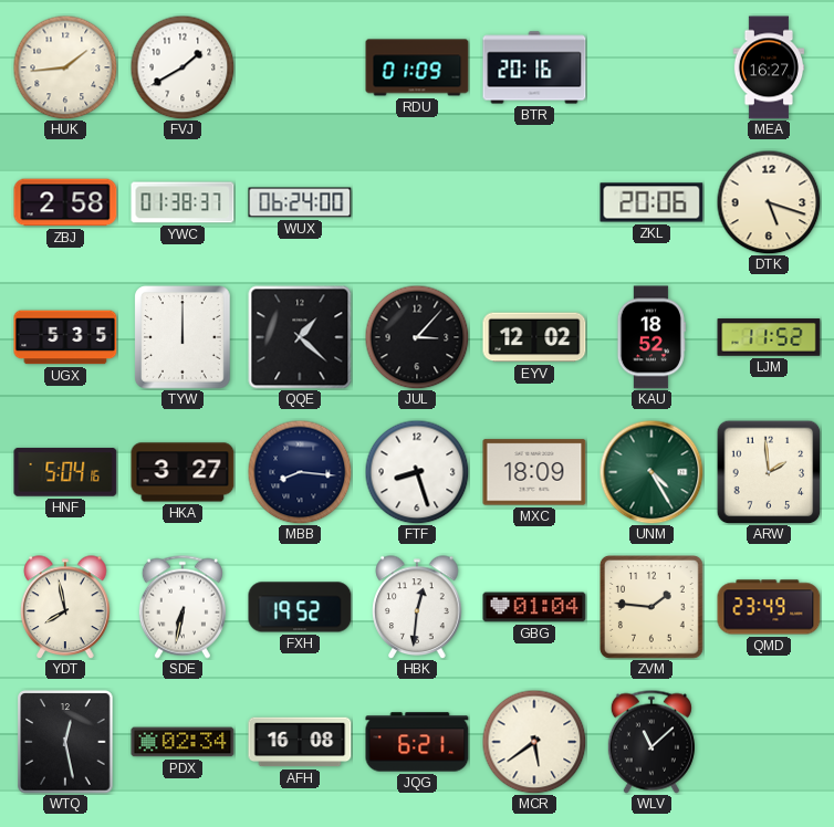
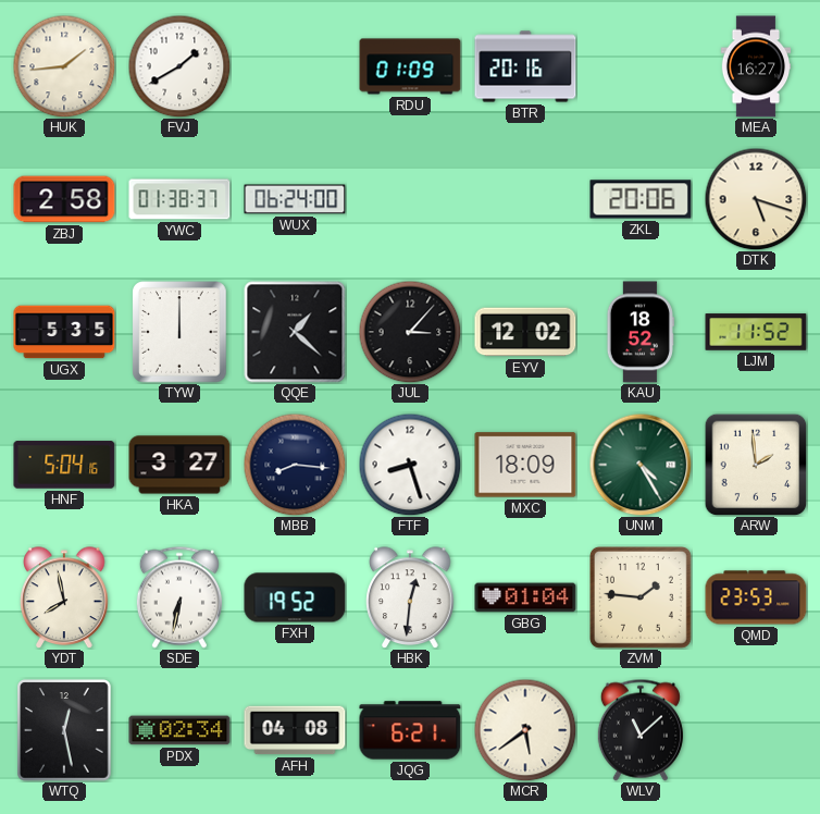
QMD: 23:49 -> 23:53 (756, 597)
AFH: 16:08 -> 04:08 (295, 730)
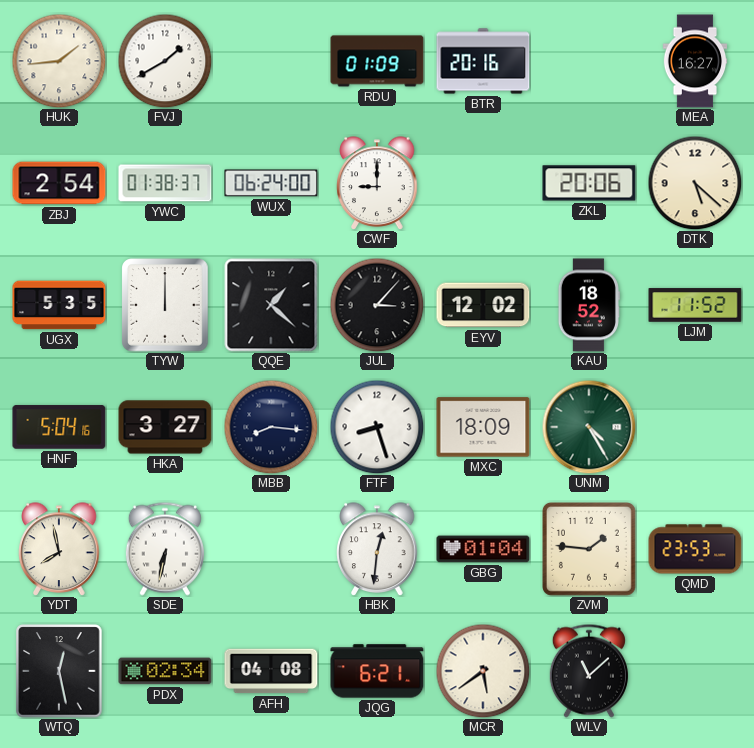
ZBJ: 2:58 -> 2:54 (59, 183)
CWF: none -> 9:00 (377, 183)
DTK: 5:18 -> 5:22 (695, 183)
ARW: 1:59 -> none (756, 465)
FXH: 19:52 -> none (295, 597)
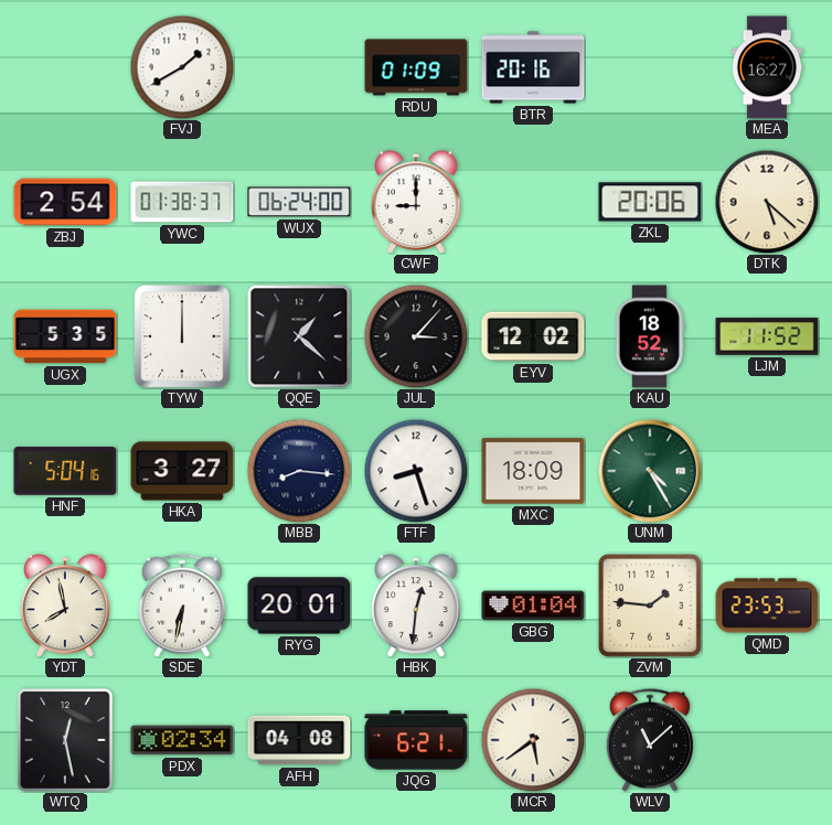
HUK: 1:44 -> none (59, 61)
RYG: none -> 20:01 (299, 606)
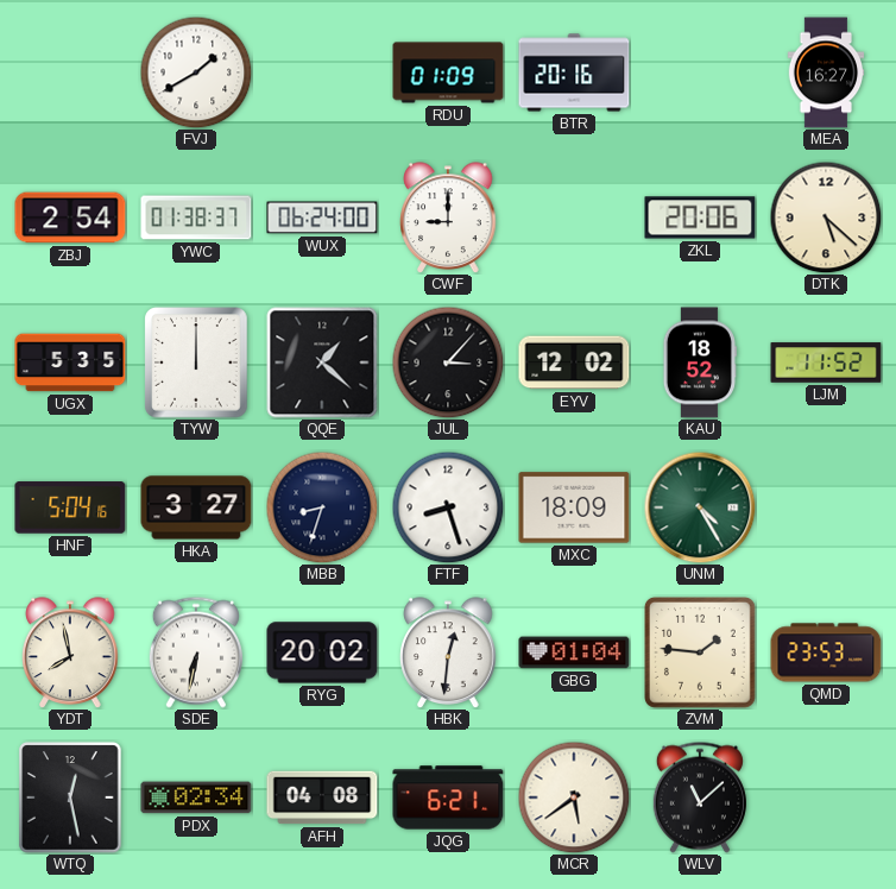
MBB: 8:16 -> 8:33 (322, 507)
RYG: 20:01 -> 20:02 (322, 652)
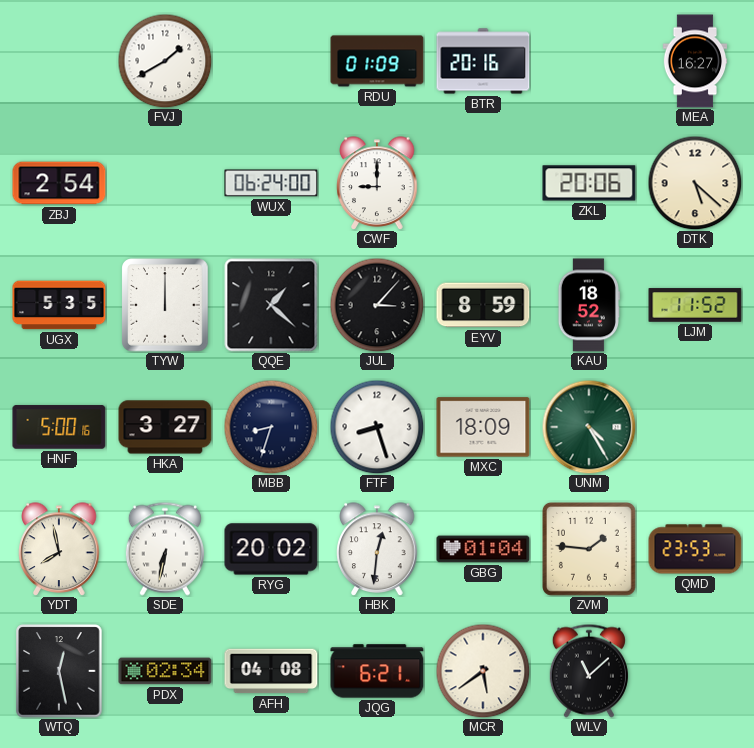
YWC: 01:38 -> none (196, 217)
EYV: 12:02 -> 8:59 (483, 305)
HNF: 5:04 -> 5:00 (59, 427)
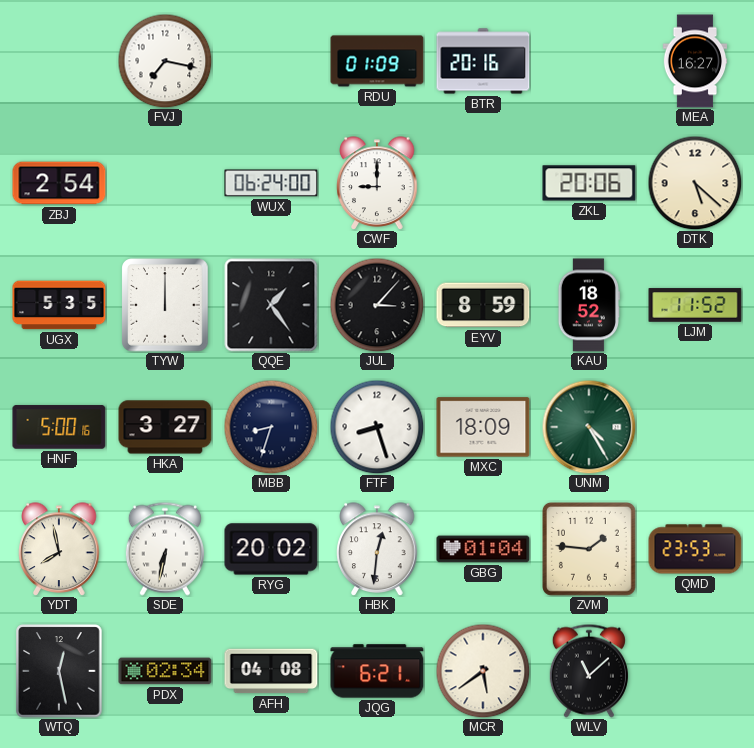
FVJ: 1:40 -> 7:17 (165, 61)
QQE: 1:22 -> 1:24 (271, 305)
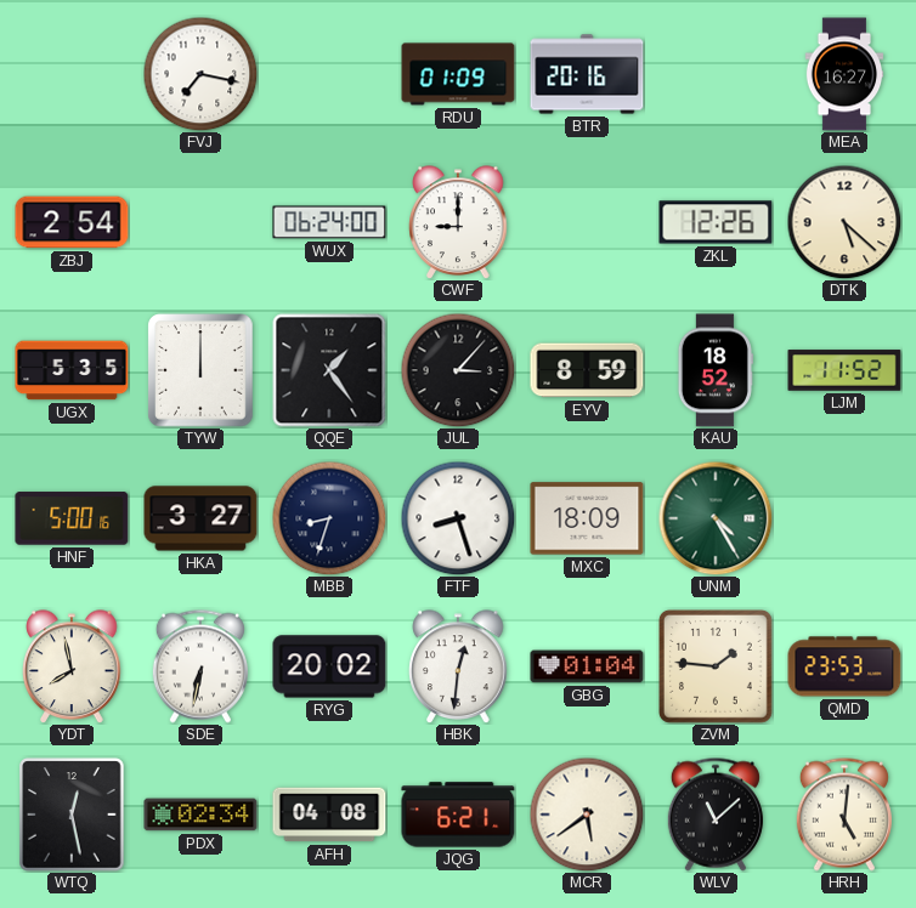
ZKL: 20:06 -> 12:26 (716, 222)
HRH: none -> 5:01 (844, 815)
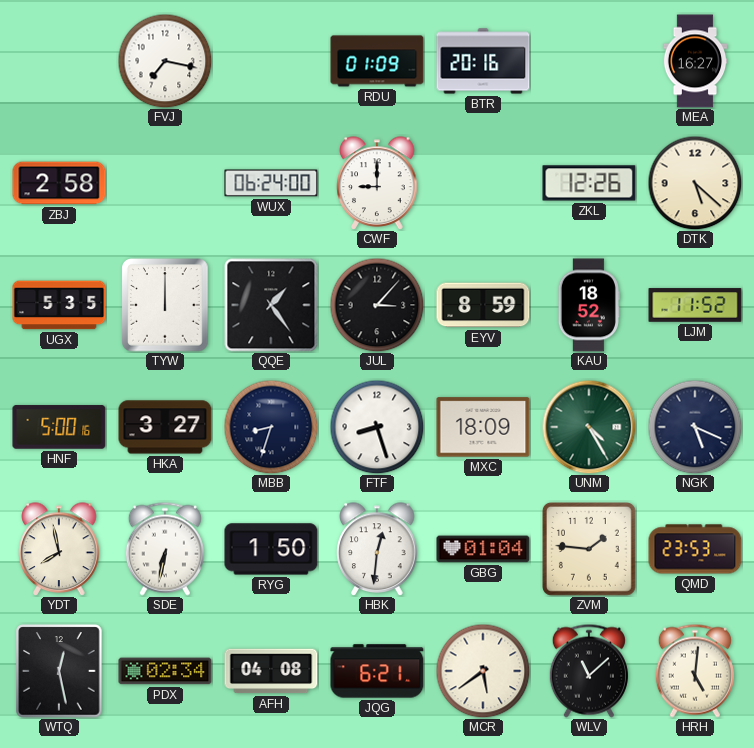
ZBJ: 2:54 -> 2:58 (59, 183)
NGK: none -> 5:19 (695, 427)
RYG: 20:02 -> 1:50 (271, 549)
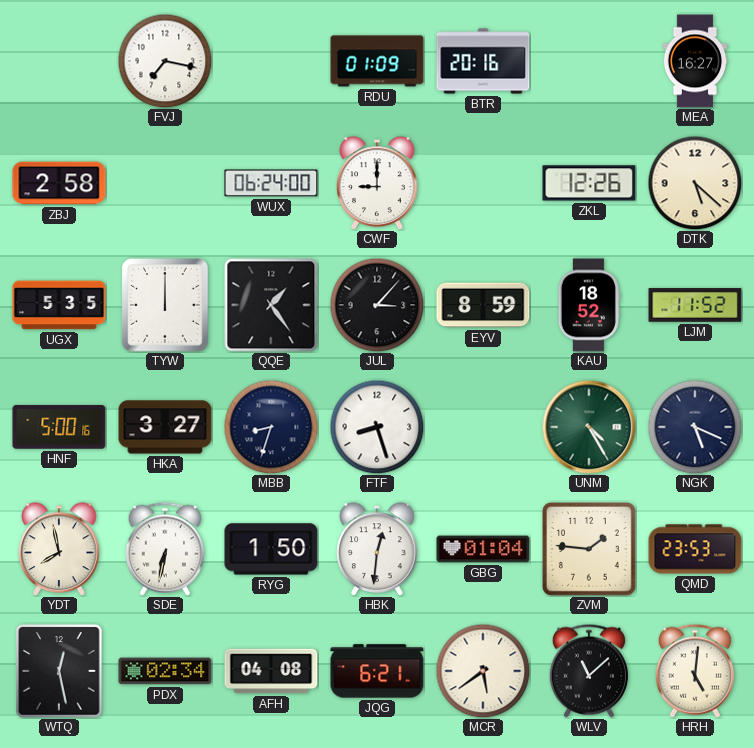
MXC: 18:09 -> none (483, 427)
